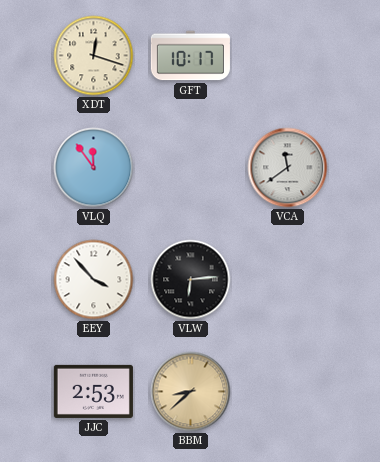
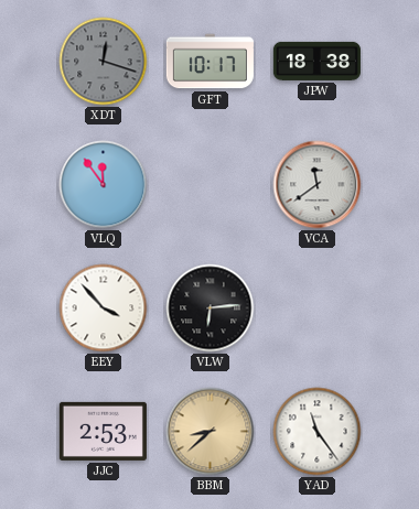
XDT dial: cream -> grey (104, 62)
JPW: none -> 18:38 (316, 61)
YAD: none -> 11:24 (318, 432)
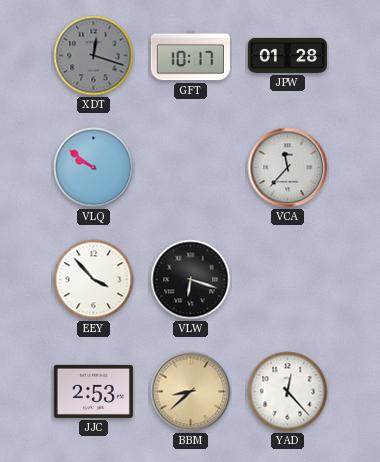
JPW: 18:38 -> 01:28 (287, 55)
VLQ: 11:54 -> 9:51 (94, 168)
VCA: 11:39 -> 11:37 (288, 168)
VLW: 6:14 -> 6:18 (191, 280)
YAD: 11:24 -> 12:23 (288, 392)
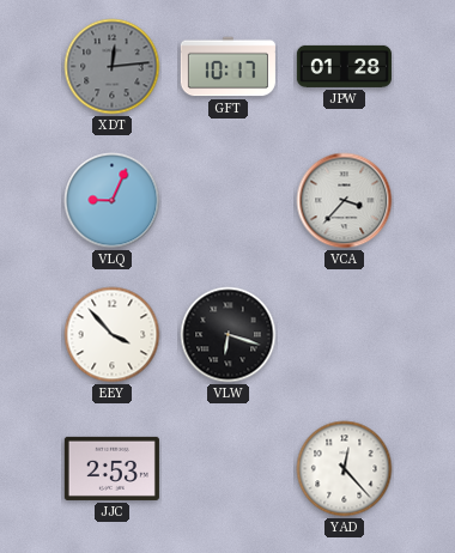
XDT: 12:18 -> 12:14 (113, 67)
VLQ: 9:51 -> 9:04 (113, 201)
VCA: 11:37 -> 3:37 (345, 201)
BBM: 8:38 -> none (191, 392)
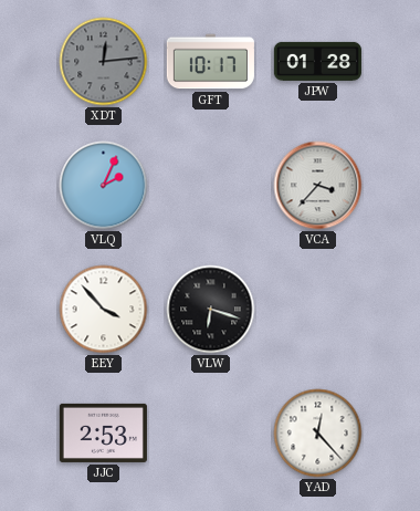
VLQ: 9:04 -> 2:04 (104, 186)
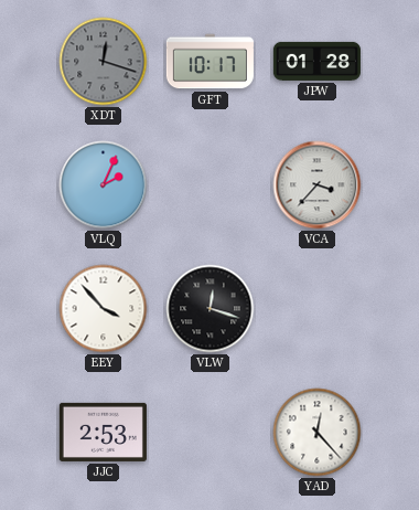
XDT: 12:14 -> 12:18 (104, 62)
VLW: 6:18 -> 12:18 (211, 309)
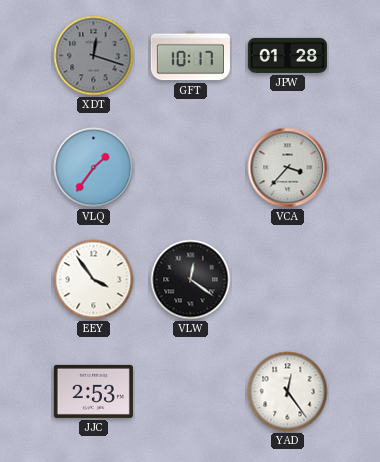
VLQ: 2:04 -> 1:36 (94, 168)
EEY: 3:53 -> 3:54 (94, 280)
VLW: 12:18 -> 12:21 (191, 280)
YAD: 12:23 -> 12:24 (288, 392)
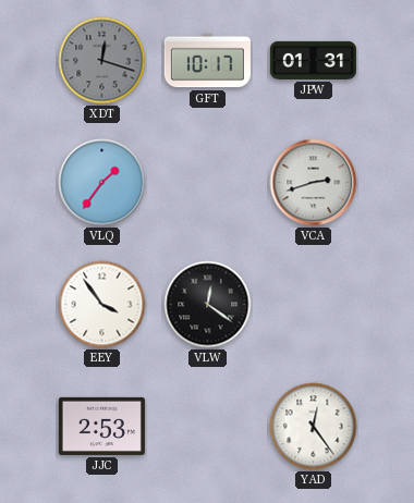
JPW: 01:28 -> 01:31 (313, 60)
VCA: 3:37 -> 2:42 (314, 183)
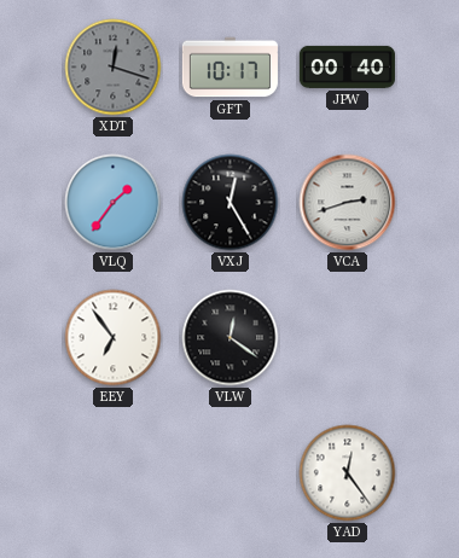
JPW: 01:31 -> 00:40 (347, 66)
VXJ: none -> 12:25 (231, 203)
EEY: 3:54 -> 6:54 (114, 338)
JJC: 2:53 -> none (101, 426)
